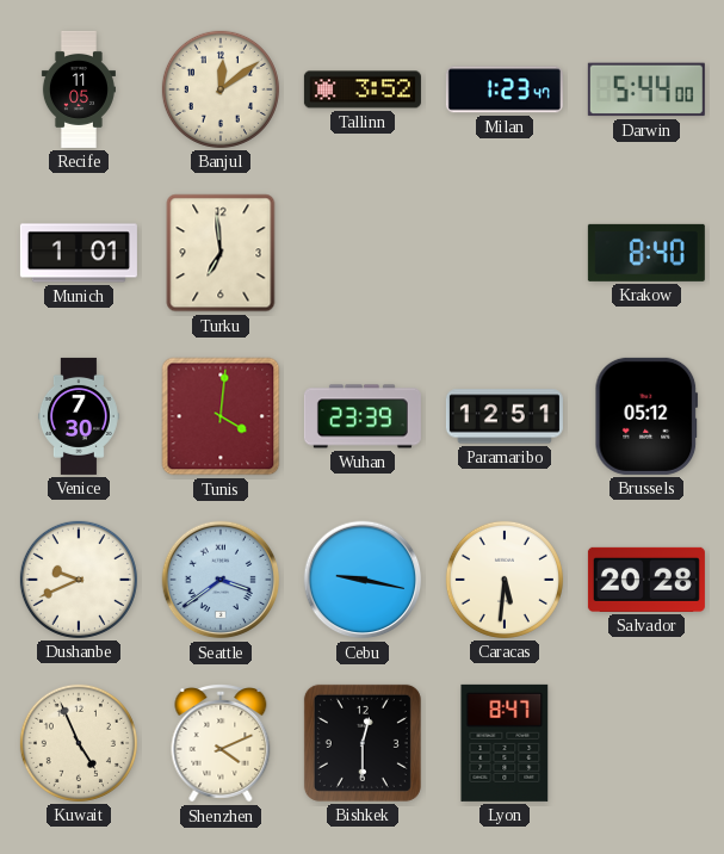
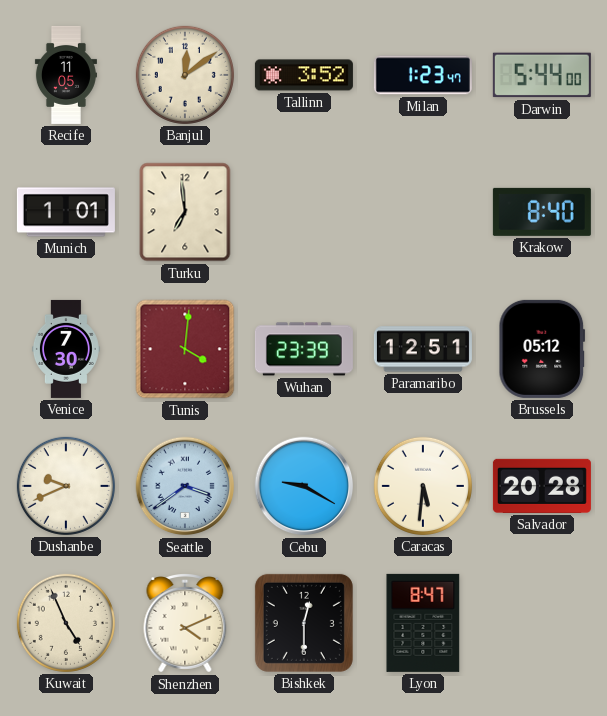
Cebu: 9:17 -> 9:20 (304, 486)
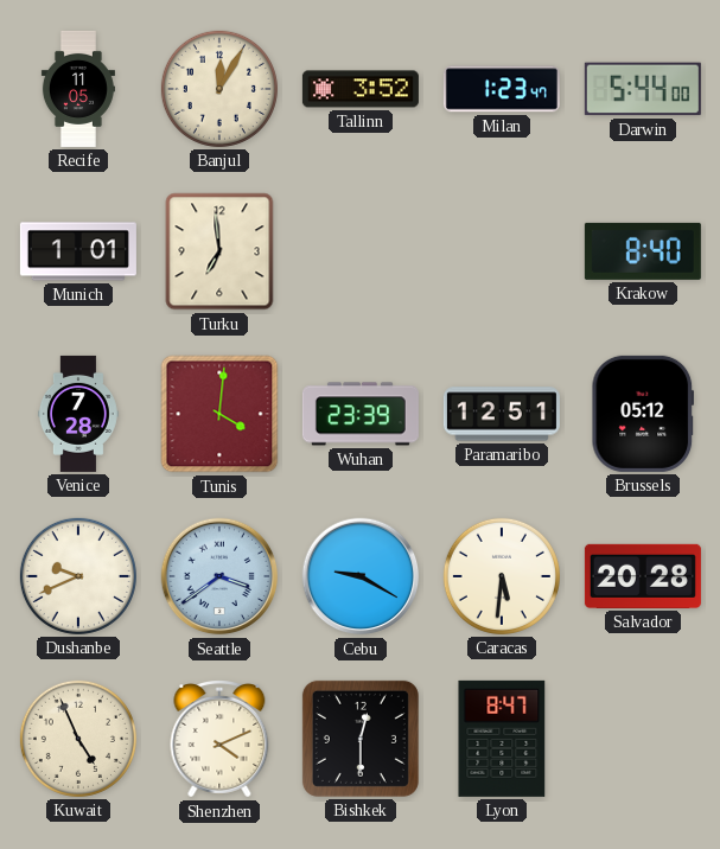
Banjul: 12:09 -> 12:05 (219, 89)
Venice: 7:30 -> 7:28 (78, 414)
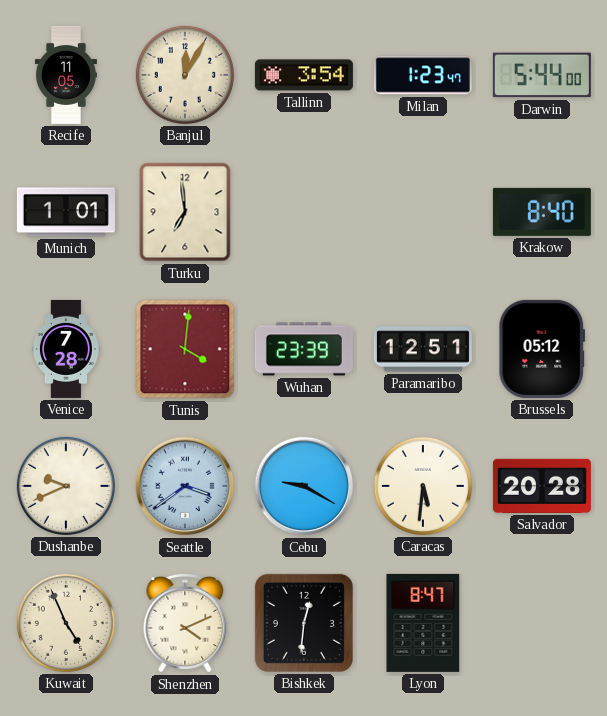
Tallinn: 3:52 -> 3:54 (304, 75)
Bishkek: 12:30 -> 12:31 (304, 623)
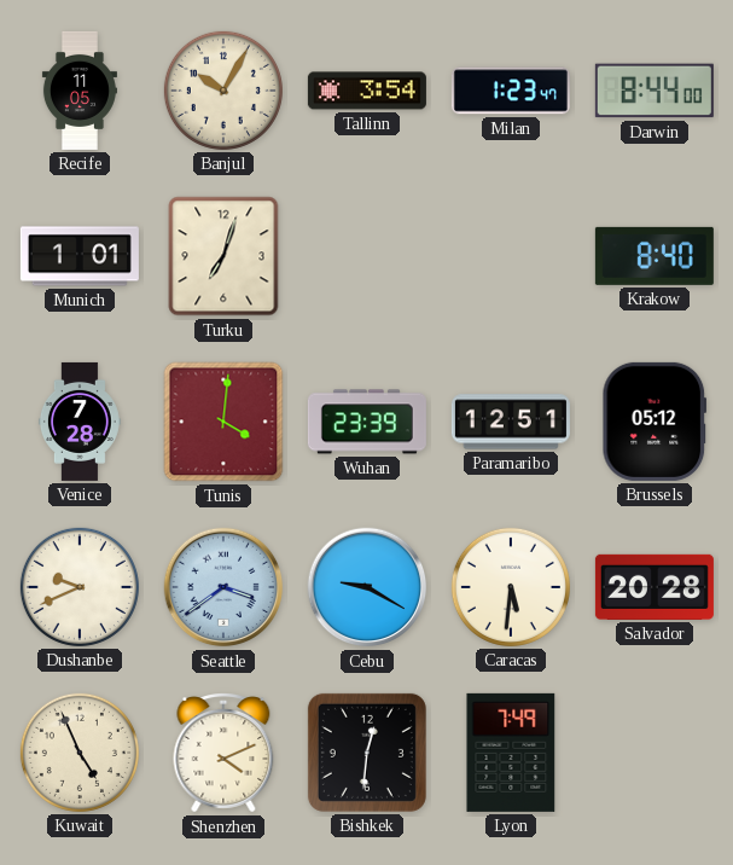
Banjul: 12:05 -> 10:05 (223, 91)
Darwin: 5:44 -> 8:44 (655, 91)
Turku: 6:59 -> 7:03 (223, 256)
Lyon: 8:47 -> 7:49 (511, 753)
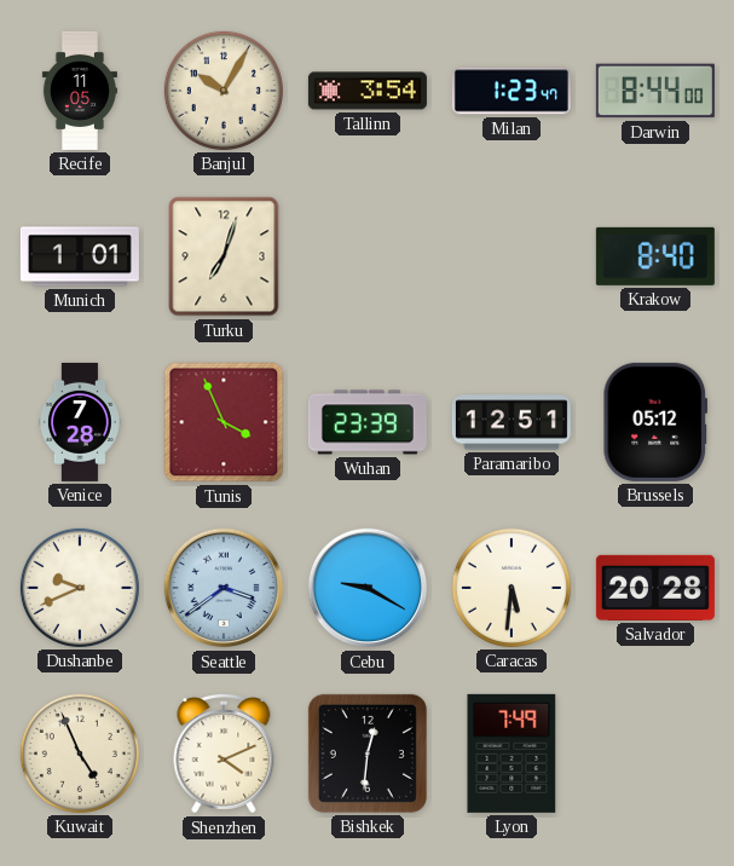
Tunis: 4:01 -> 3:56 (224, 422)
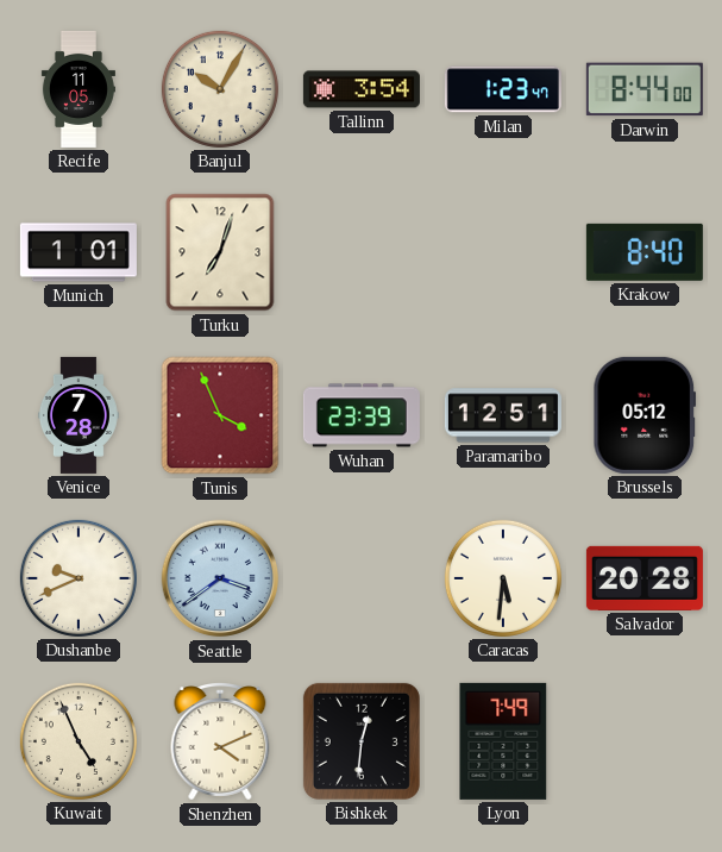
Cebu: 9:20 -> none (368, 588)
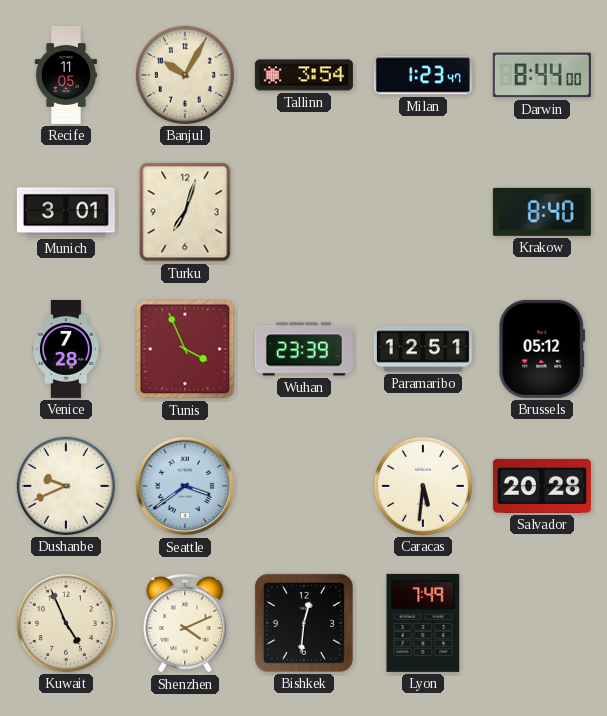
Munich: 1:01 -> 3:01 (66, 212)
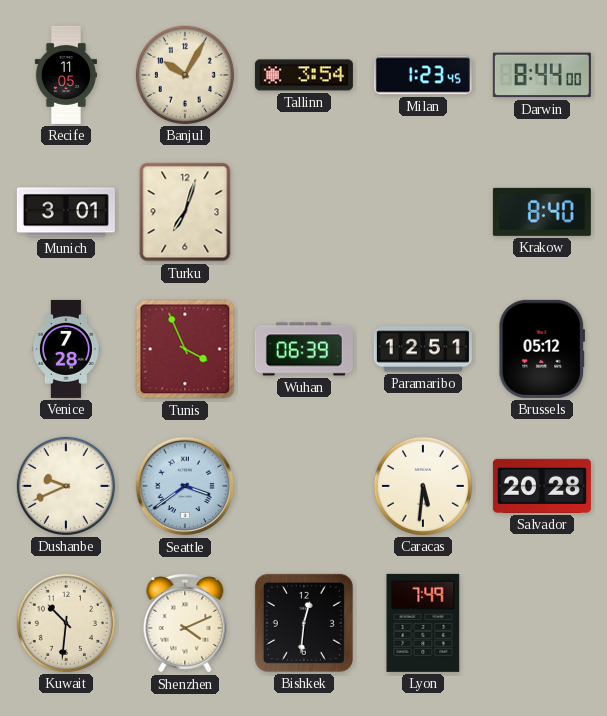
Milan: 1:23:47 -> 1:23:45 (423, 75)
Wuhan: 23:39 -> 06:39 (304, 349)
Kuwait: 4:56 -> 10:31 (66, 623)
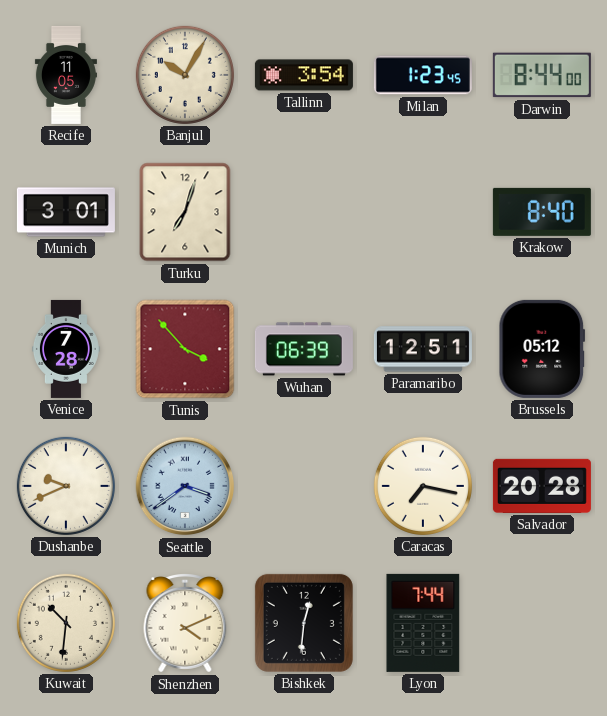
Tunis: 3:56 -> 3:53 (185, 349)
Caracas: 5:31 -> 7:17 (423, 486)
Lyon: 7:49 -> 7:44 (423, 623)
